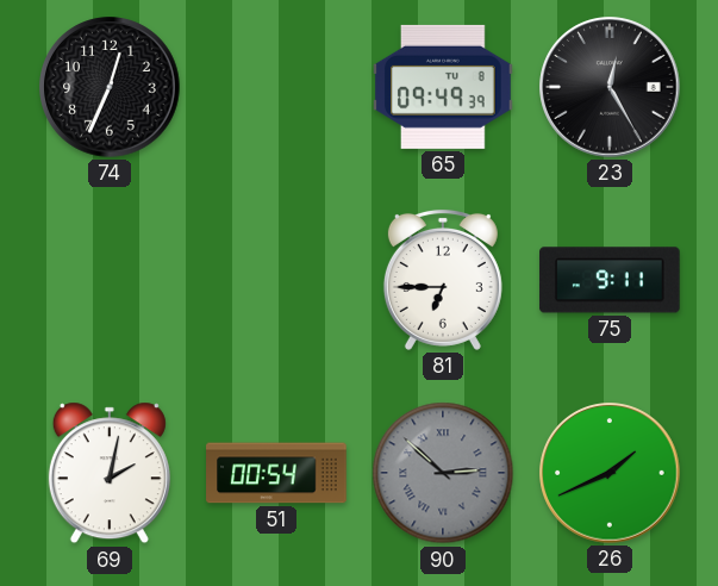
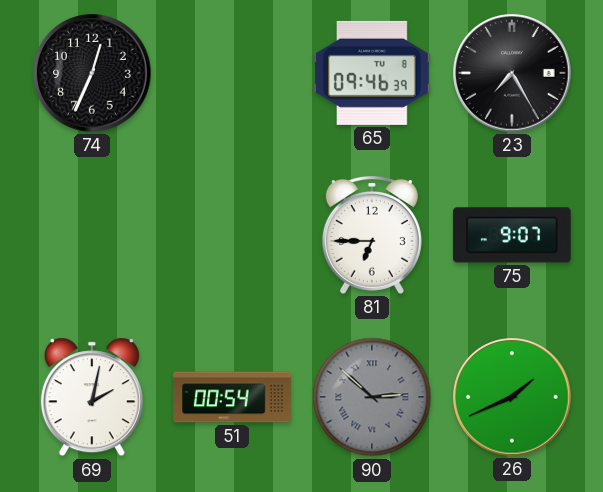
65: 09:49 -> 09:46 (372, 73)
23: 12:25 -> 7:25 (512, 73)
75: 9:11 -> 9:07 (512, 235)
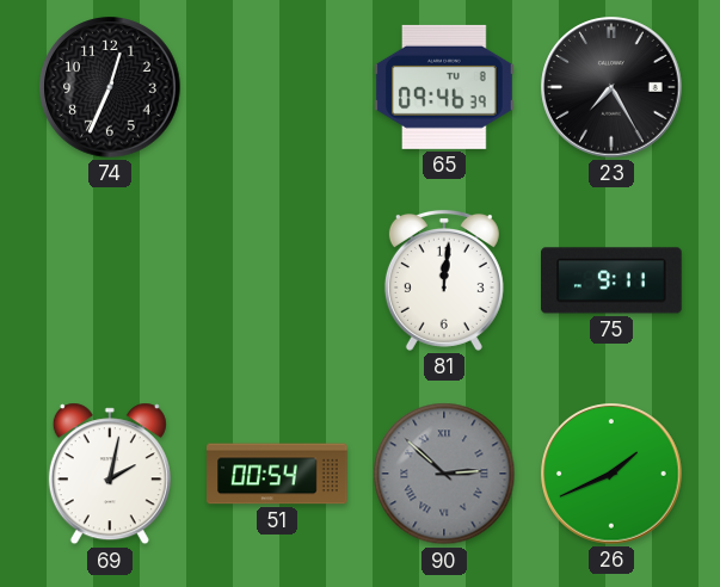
81: 6:45 -> 12:01 (444, 280)
75: 9:07 -> 9:11 (611, 280)
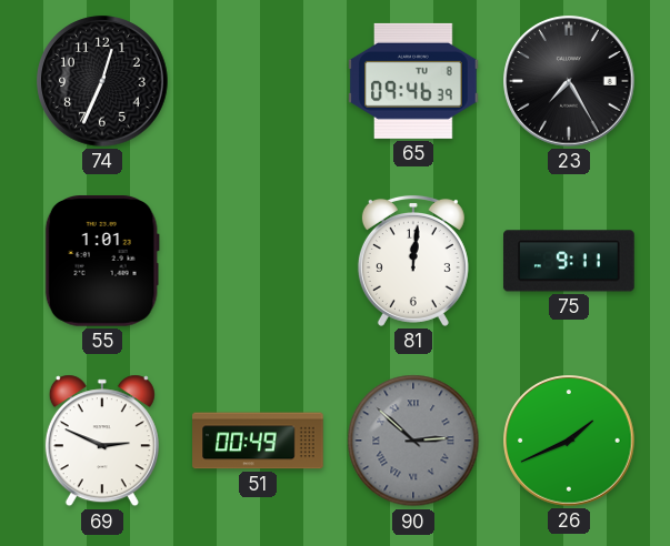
55: none -> 1:01 (102, 262)
69: 2:02 -> 2:49 (102, 441)
51: 00:54 -> 00:49 (258, 441)
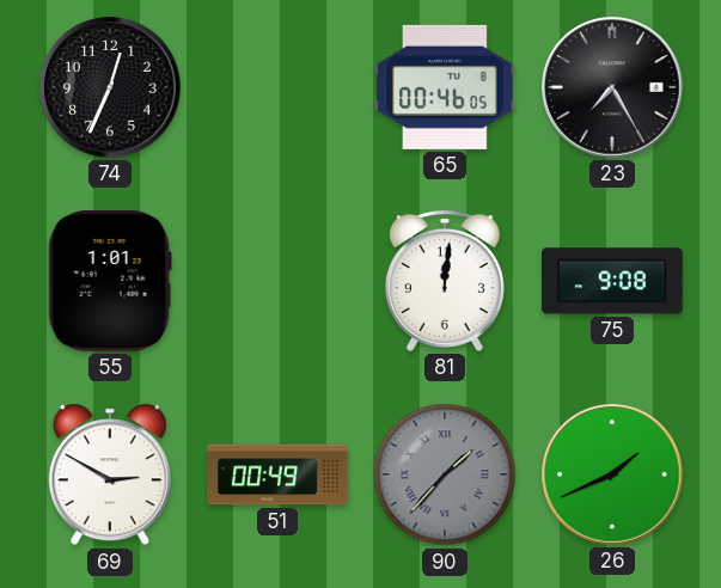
65: 09:46 -> 00:46 (445, 87)
75: 9:11 -> 9:08 (612, 281)
69: 2:49 -> 2:50 (110, 474)
90: 2:52 -> 1:37 (445, 474)
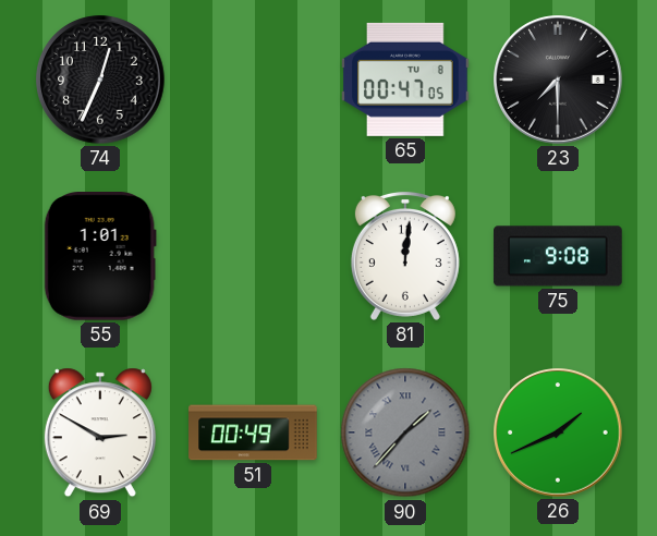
65: 00:46 -> 00:47 (405, 80)
23: 7:25 -> 7:30 (558, 80)
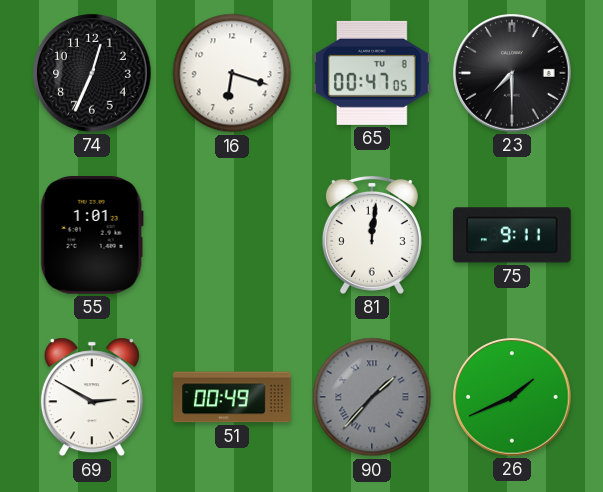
16: none -> 6:18 (232, 73)
75: 9:08 -> 9:11 (512, 235)
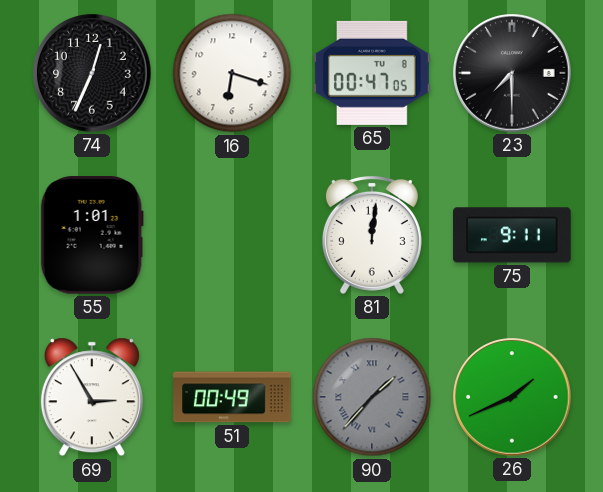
69: 2:50 -> 2:55 (92, 397)
